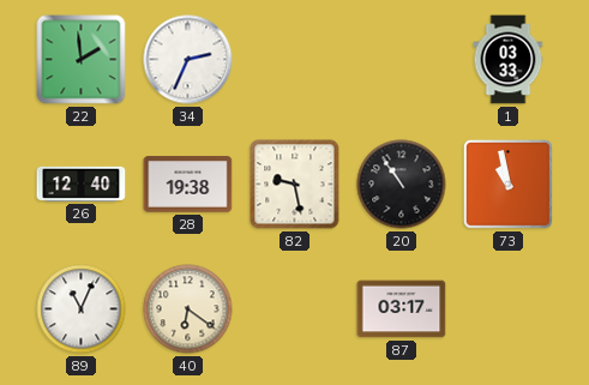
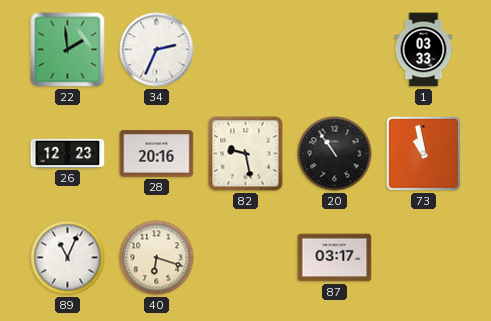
26: 12:40 -> 12:23 (68, 153)
28: 19:38 -> 20:16 (157, 154)
40: 6:21 -> 6:18 (157, 258)
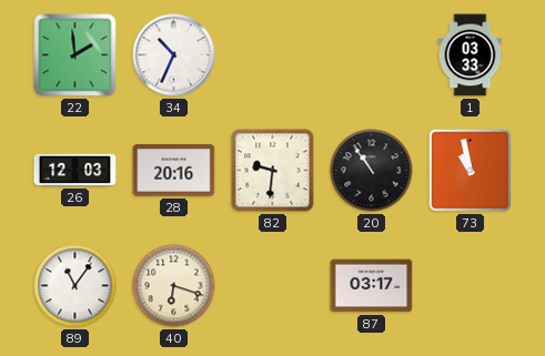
34: 2:34 -> 10:34 (174, 55)
26: 12:23 -> 12:03 (75, 170)
82: 9:28 -> 9:31 (273, 171)
89: 11:04 -> 11:06 (75, 286)
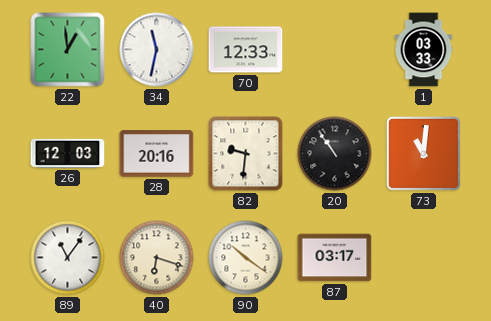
22: 1:59 -> 12:59 (68, 50)
34: 10:34 -> 11:32 (157, 50)
70: none -> 12:33 (246, 50)
73: 10:58 -> 11:01 (423, 153)
90: none -> 10:21 (246, 258)
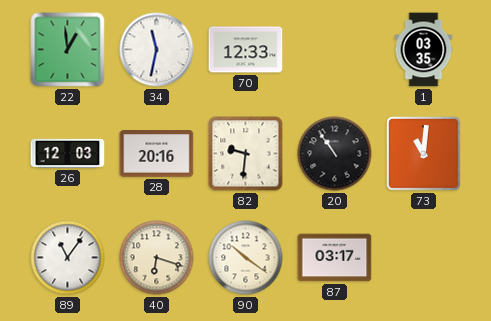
1: 03:33 -> 03:35 (424, 50)
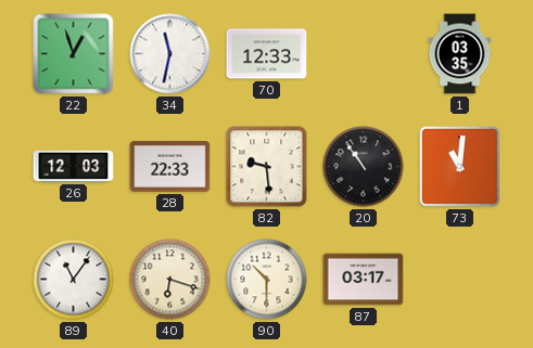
22: 12:59 -> 12:57 (74, 54)
28: 20:16 -> 22:33 (170, 167)
82: 9:31 -> 9:29 (267, 167)
90: 10:21 -> 10:30 (267, 280)
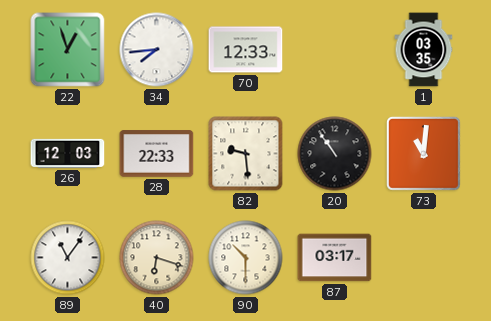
34: 11:32 -> 7:44 (157, 50)
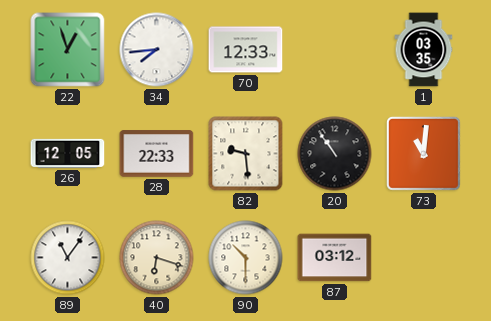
26: 12:03 -> 12:05 (68, 153)
87: 03:17 -> 03:12 (335, 258)
